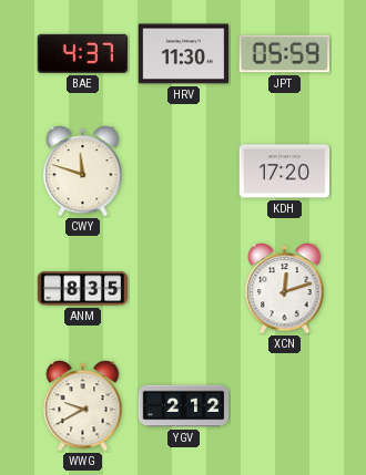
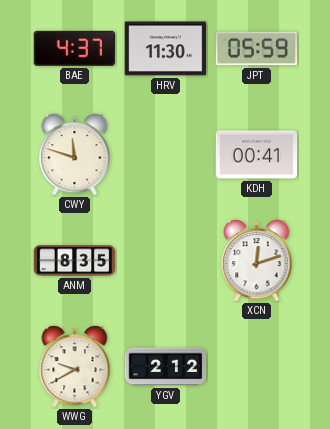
KDH: 17:20 -> 00:41 (257, 155)
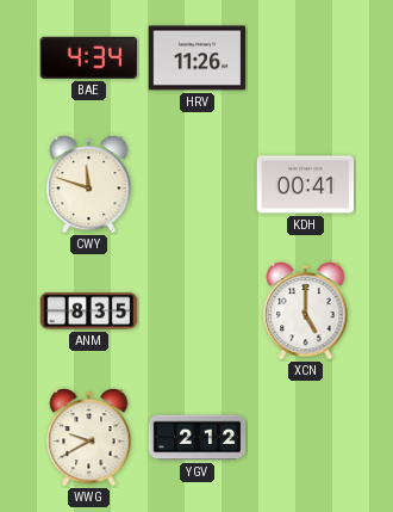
BAE: 4:37 -> 4:34 (88, 57)
HRV: 11:30 -> 11:26 (198, 58)
JPT: 05:59 -> none (257, 49)
XCN: 12:12 -> 5:00 (306, 311)
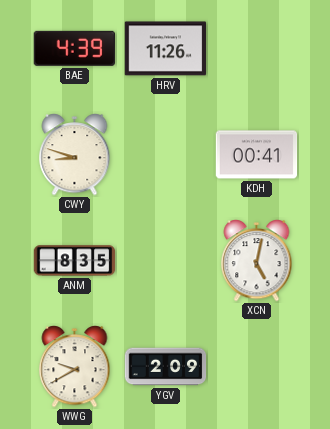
BAE: 4:34 -> 4:39 (74, 48)
CWY: 11:48 -> 8:48 (75, 155)
XCN: 5:00 -> 5:02 (257, 261)
YGV: 2:12 -> 2:09 (166, 367)
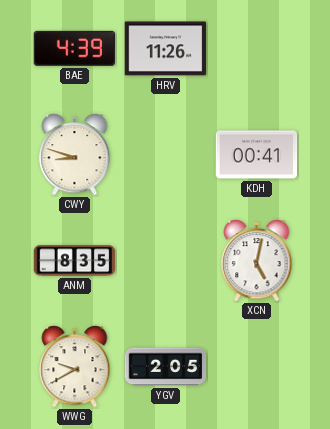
YGV: 2:09 -> 2:05 (166, 367)
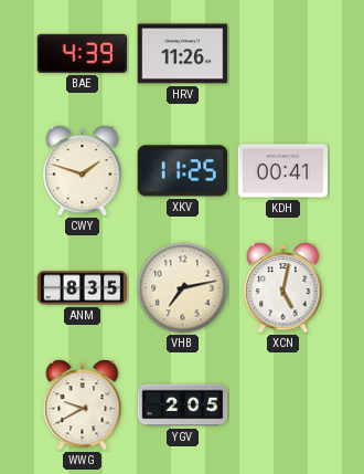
CWY: 8:48 -> 1:48 (83, 171)
XKV: none -> 11:25 (183, 171)
VHB: none -> 7:13 (183, 288)
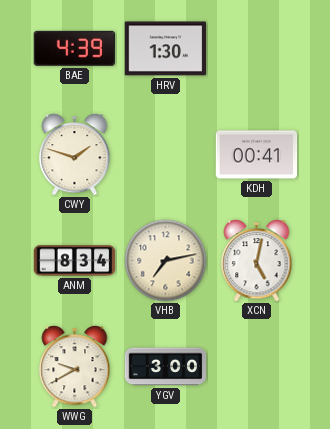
HRV: 11:26 -> 1:30 (166, 49)
XKV: 11:25 -> none (183, 171)
ANM: 8:35 -> 8:34 (75, 261)
YGV: 2:05 -> 3:00 (166, 367)
